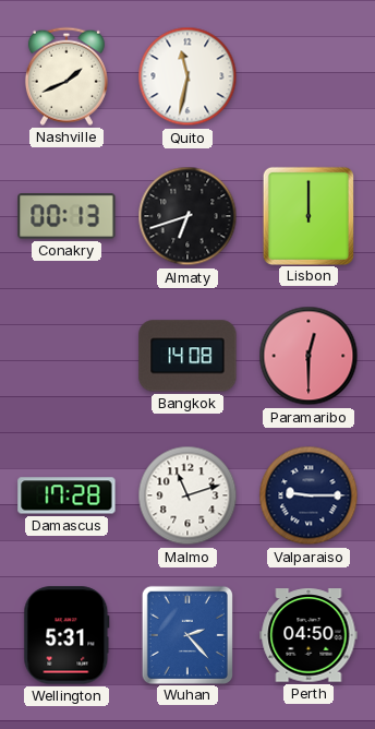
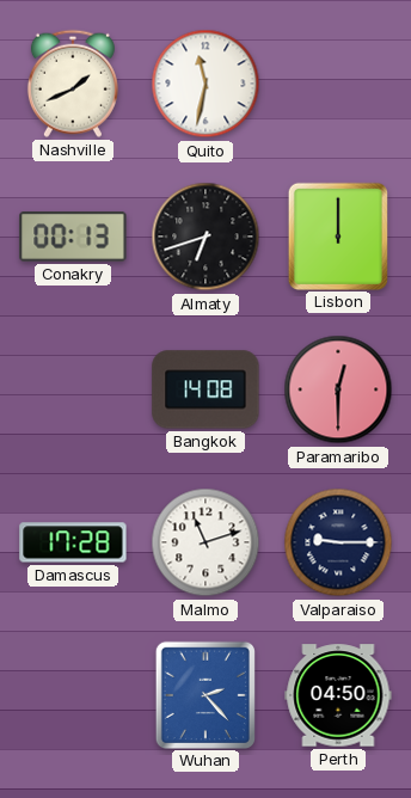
Wellington: 5:31 -> none (66, 635)
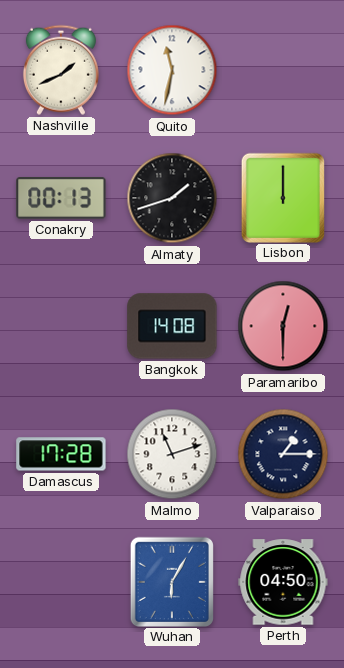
Almaty: 6:42 -> 1:42 (172, 198)
Valparaiso: 9:15 -> 1:15 (283, 454)
Wuhan: 2:23 -> 6:05 (172, 581)
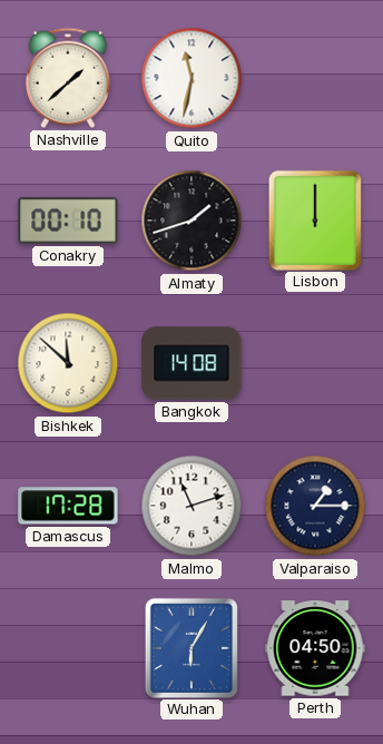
Nashville: 1:41 -> 1:38 (68, 78)
Conakry: 00:13 -> 00:10 (68, 222)
Bishkek: none -> 11:52 (68, 363)
Paramaribo: 12:30 -> none (283, 326)
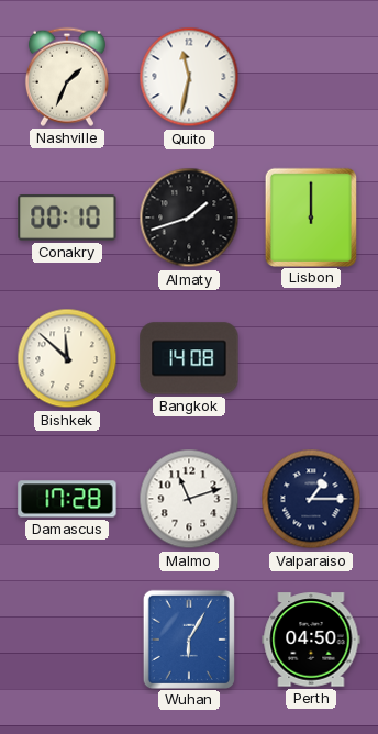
Nashville: 1:38 -> 1:34 (67, 77)
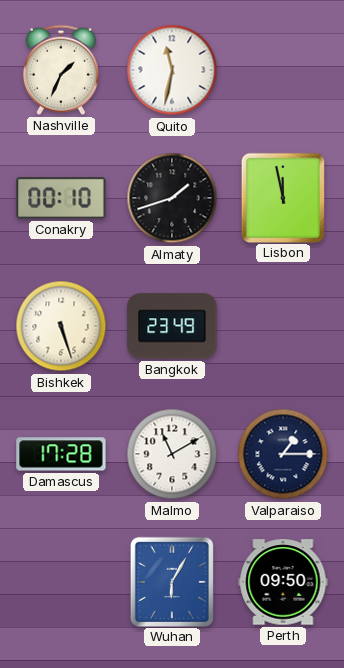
Lisbon: 12:00 -> 11:58 (283, 197)
Bishkek: 11:52 -> 5:27 (61, 326)
Bangkok: 14:08 -> 23:49 (172, 326)
Malmo: 11:12 -> 11:10 (172, 454)
Perth: 04:50 -> 09:50 (283, 582)
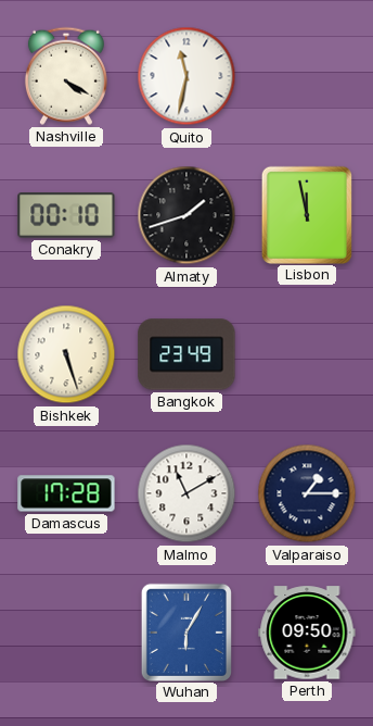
Nashville: 1:34 -> 4:20 (66, 76)
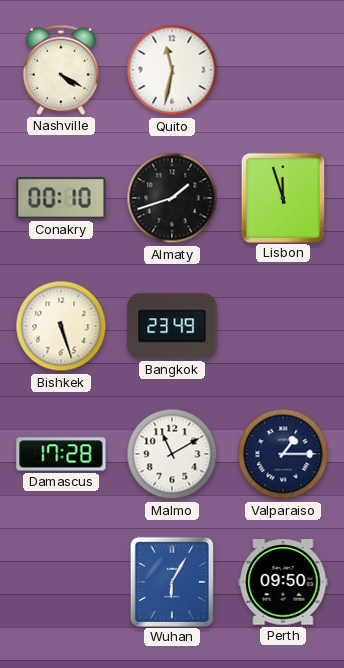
Lisbon: 11:58 -> 11:57 (283, 197)
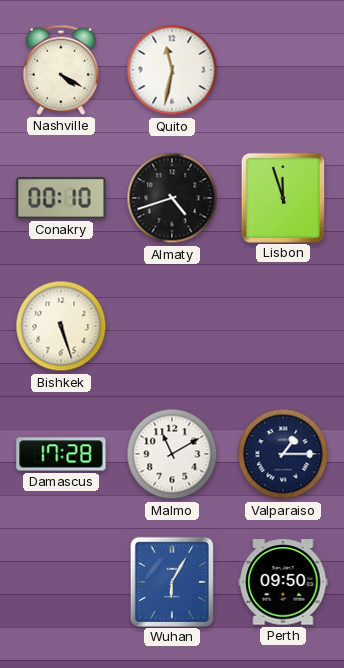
Almaty: 1:42 -> 4:42 (172, 198)
Bangkok: 23:49 -> none (172, 326)
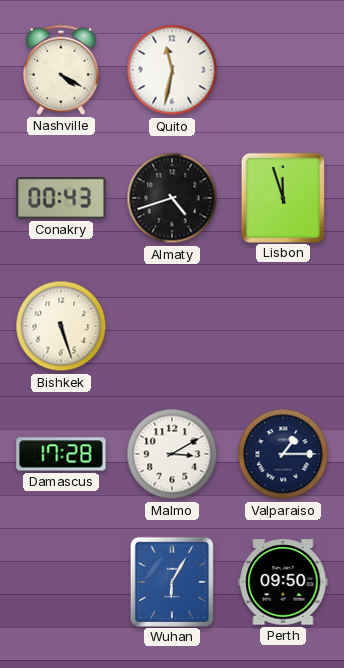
Conakry: 00:10 -> 00:43 (61, 199)
Malmo: 11:10 -> 3:10 (172, 454)
